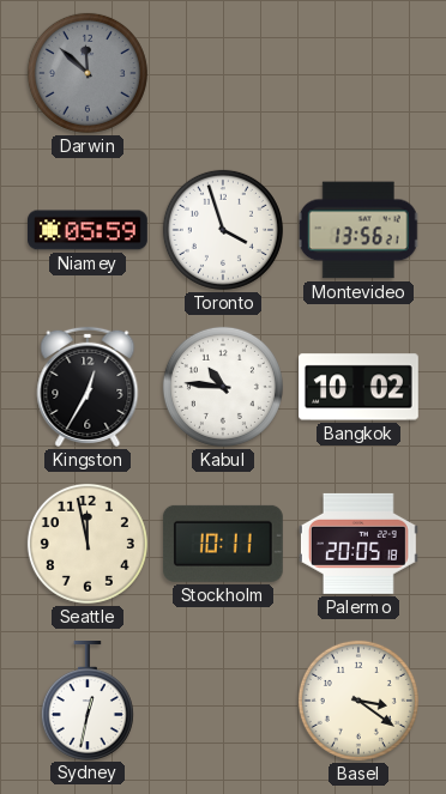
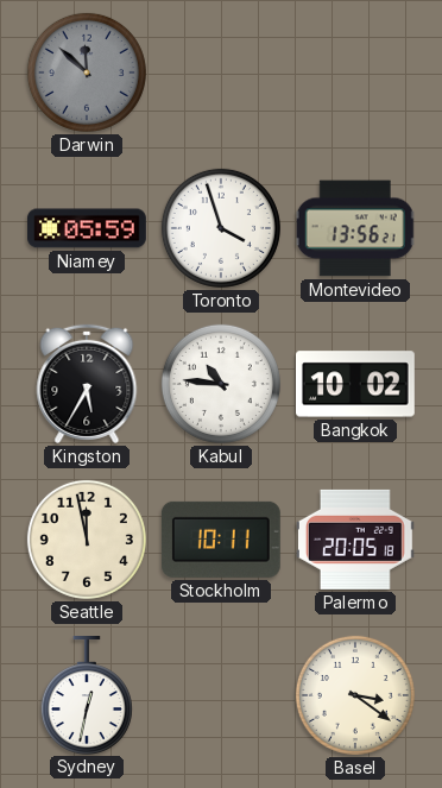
Kingston: 12:35 -> 5:35 (87, 384)
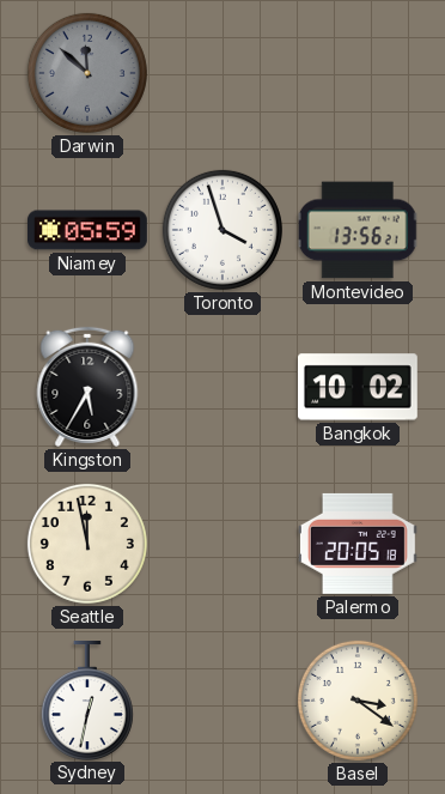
Kabul: 10:46 -> none (221, 384)
Stockholm: 10:11 -> none (221, 540)
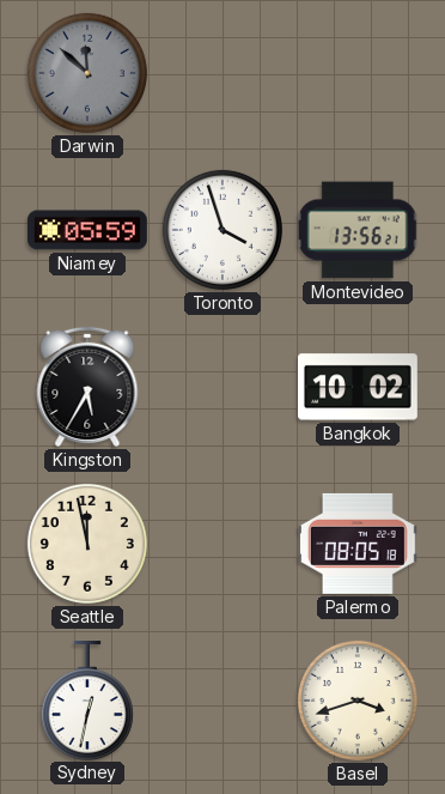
Palermo: 20:05 -> 08:05 (358, 544)
Basel: 3:21 -> 3:42 (358, 701)
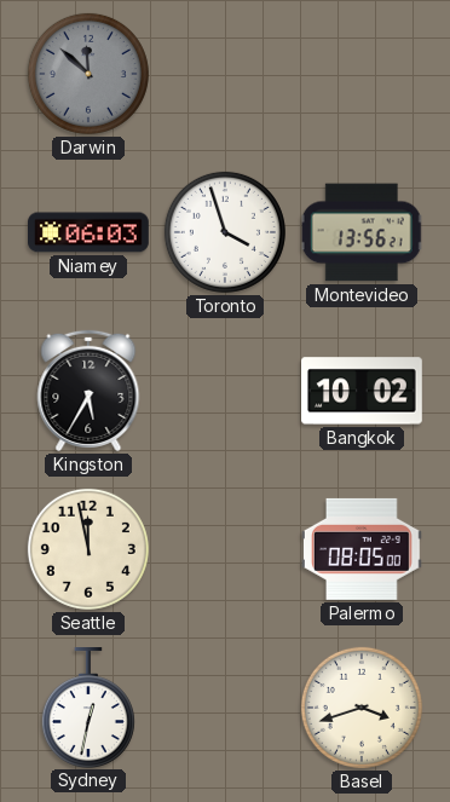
Niamey: 05:59 -> 06:03 (90, 232)
Palermo: 08:05:18 -> 08:05:00 (362, 549)
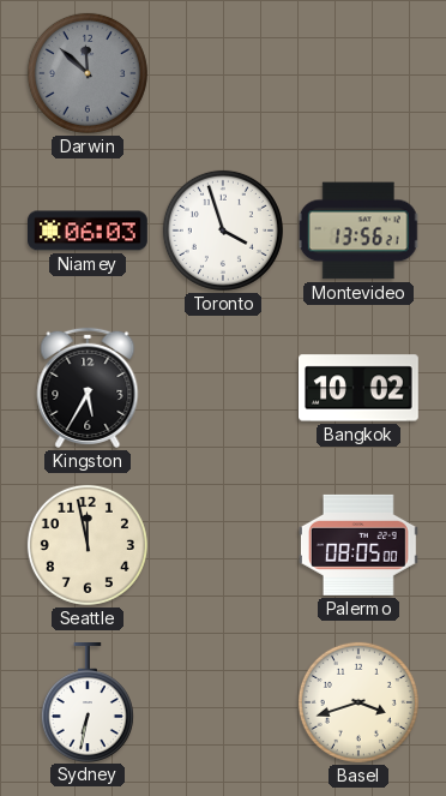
Sydney: 12:32 -> 6:32 (88, 702)
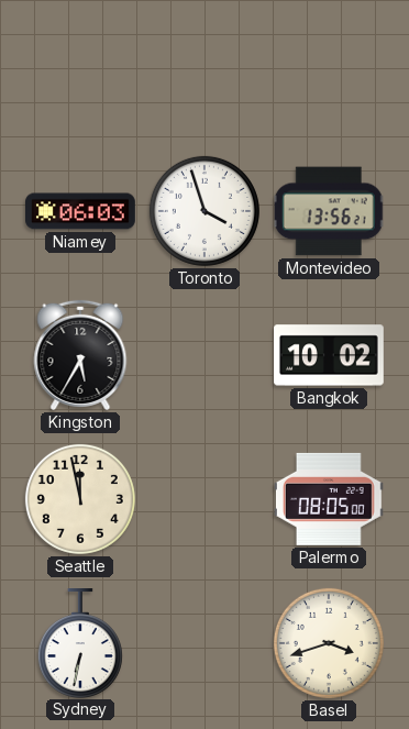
Darwin: 11:52 -> none (88, 73)
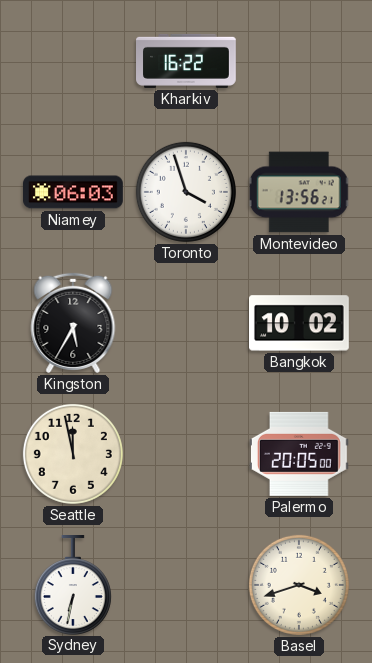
Kharkiv: none -> 16:22 (187, 61)
Palermo: 08:05 -> 20:05 (299, 454)
